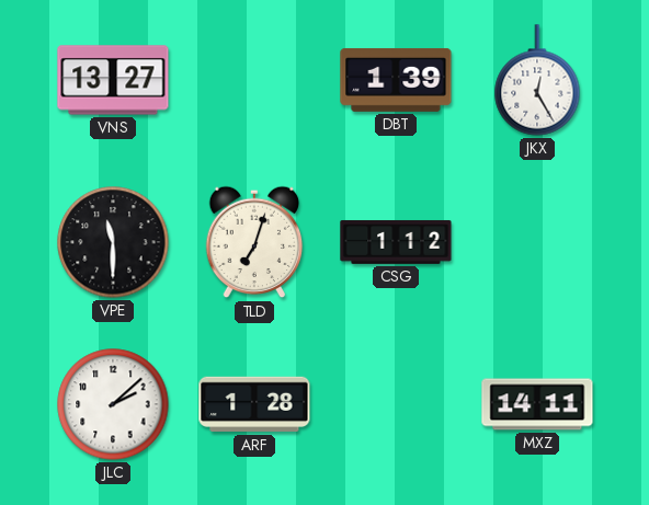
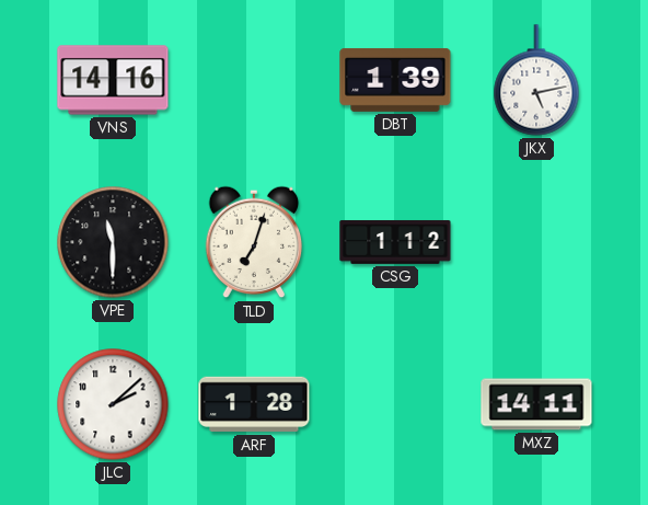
VNS: 13:27 -> 14:16 (113, 80)
JKX: 12:25 -> 5:13 (536, 80)
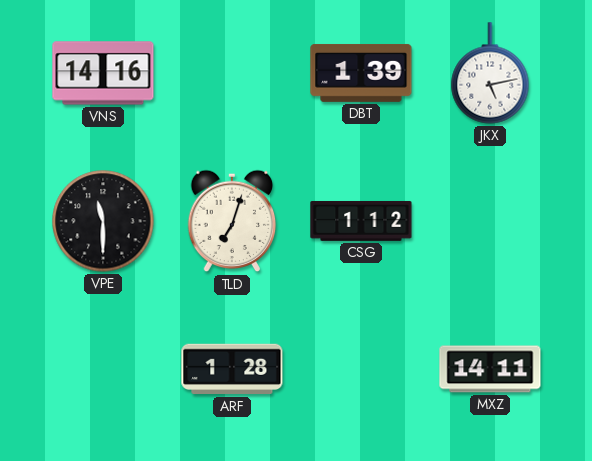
JLC: 2:08 -> none (113, 404)
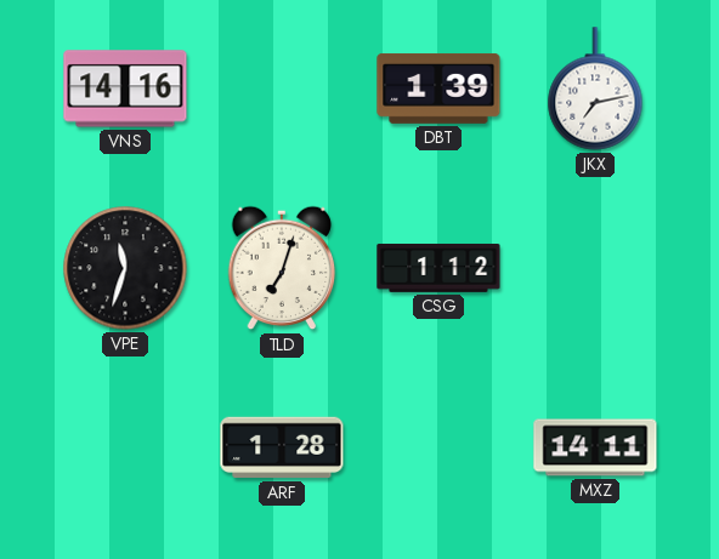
JKX: 5:13 -> 7:13 (595, 89)
VPE: 11:30 -> 11:33 (125, 268)
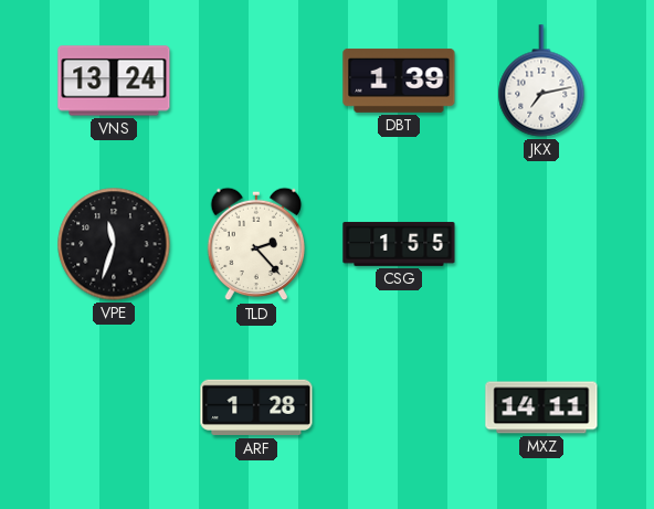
VNS: 14:16 -> 13:24 (114, 81)
TLD: 7:03 -> 2:23 (256, 244)
CSG: 1:12 -> 1:55 (399, 244)
